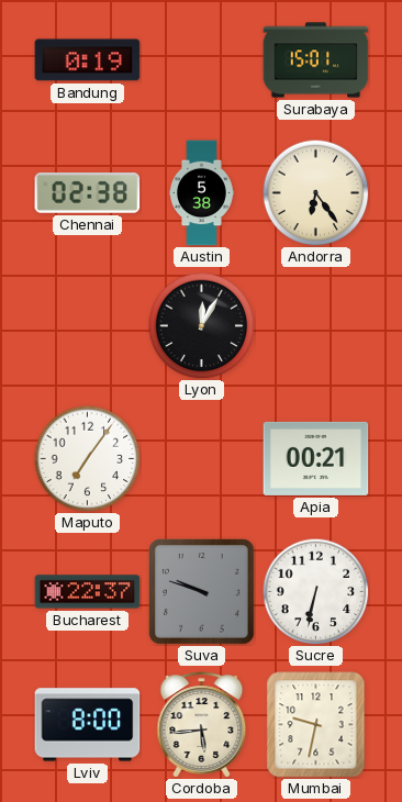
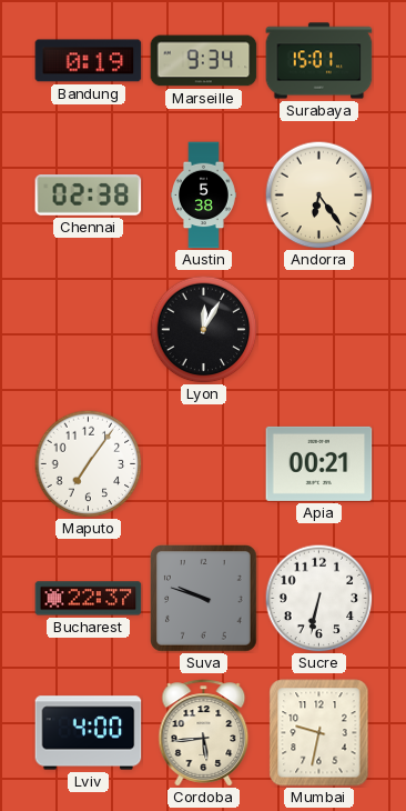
Marseille: none -> 9:34 (204, 61)
Lviv: 8:00 -> 4:00 (89, 733)
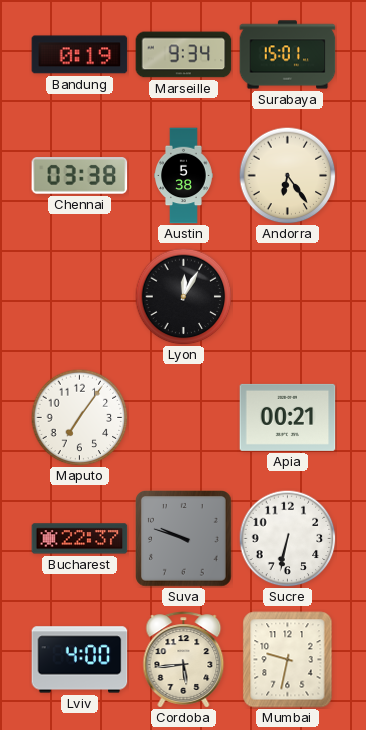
Chennai: 02:38 -> 03:38 (80, 176)
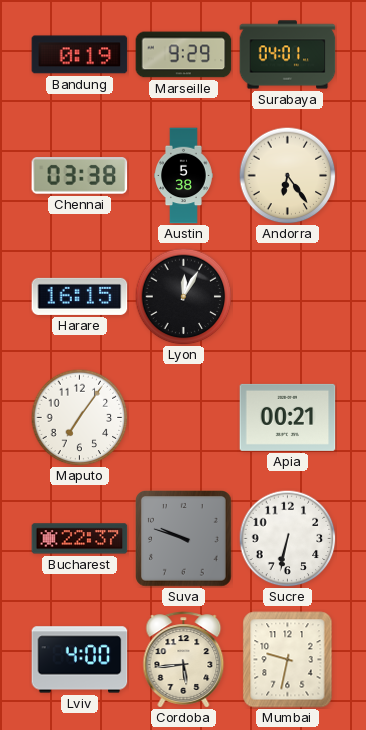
Marseille: 9:34 -> 9:29 (184, 55)
Surabaya: 15:01 -> 04:01 (288, 55)
Harare: none -> 16:15 (80, 296)
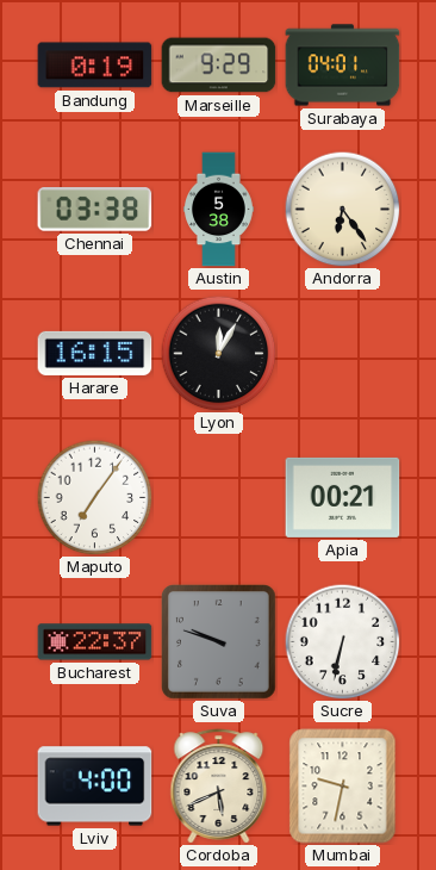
Cordoba: 5:44 -> 5:41 (219, 787)
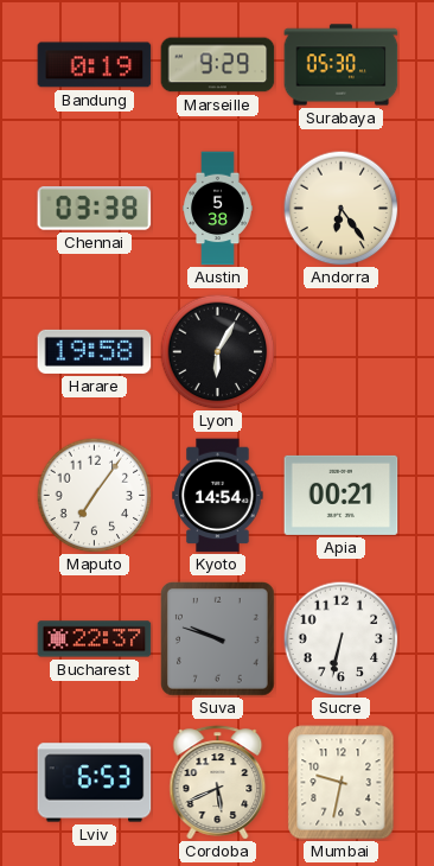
Surabaya: 04:01 -> 05:30 (342, 65)
Harare: 16:15 -> 19:58 (95, 351)
Lyon: 12:05 -> 6:05 (217, 351)
Kyoto: none -> 14:54 (218, 496)
Lviv: 4:00 -> 6:53 (95, 783)
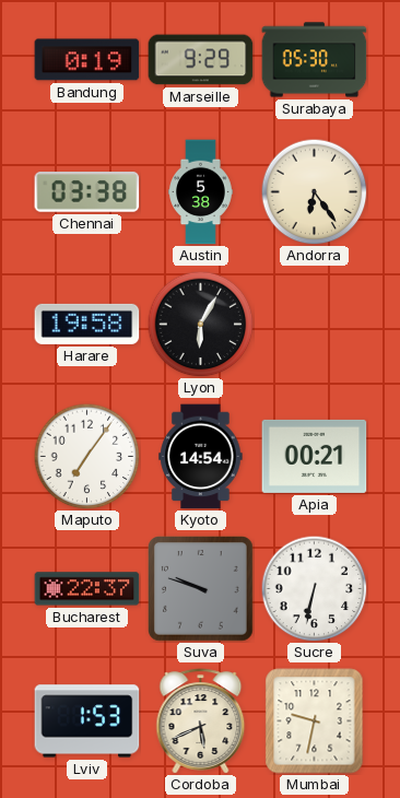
Lviv: 6:53 -> 1:53 (87, 721)
